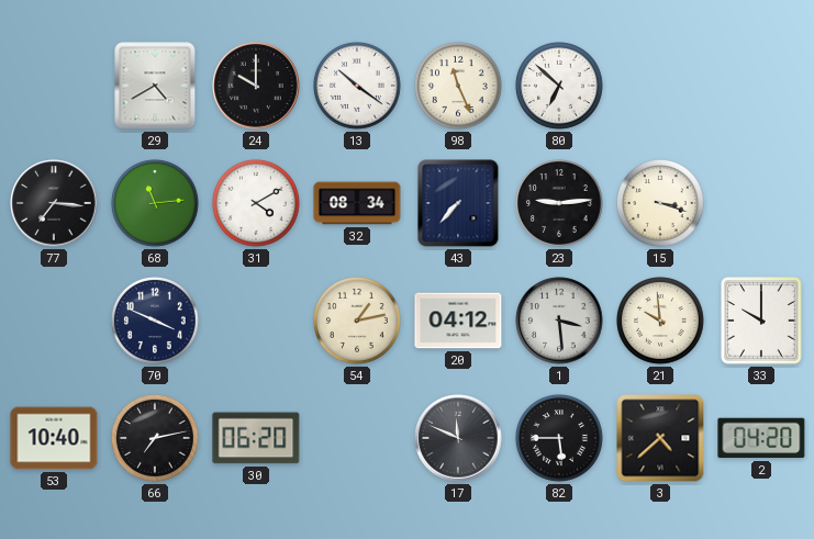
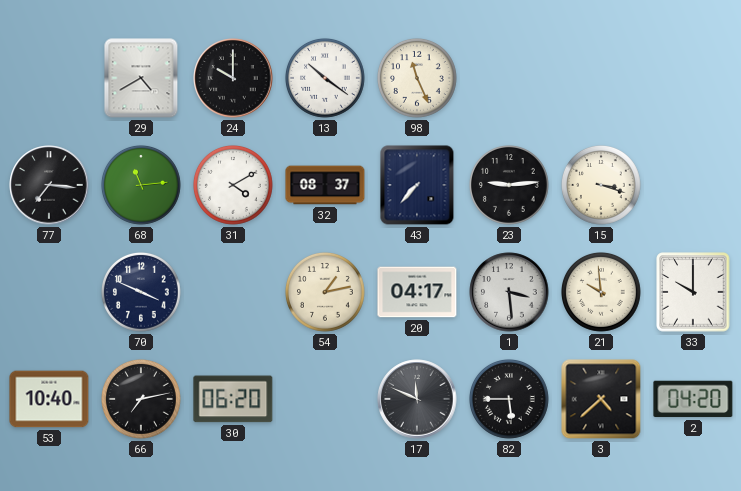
80: 6:52 -> none (560, 87)
32: 08:34 -> 08:37 (325, 185)
20: 04:12 -> 04:17 (417, 292)
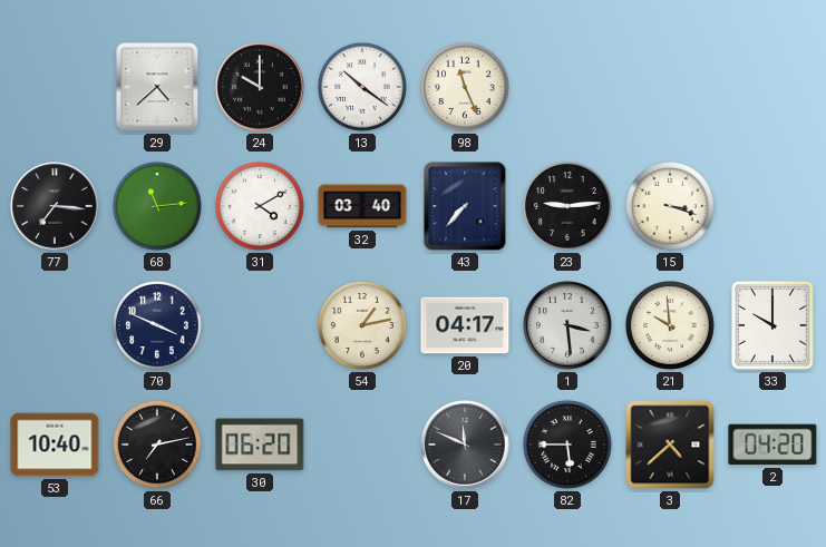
29: 4:40 -> 4:38 (157, 87)
32: 08:37 -> 03:40 (362, 206)
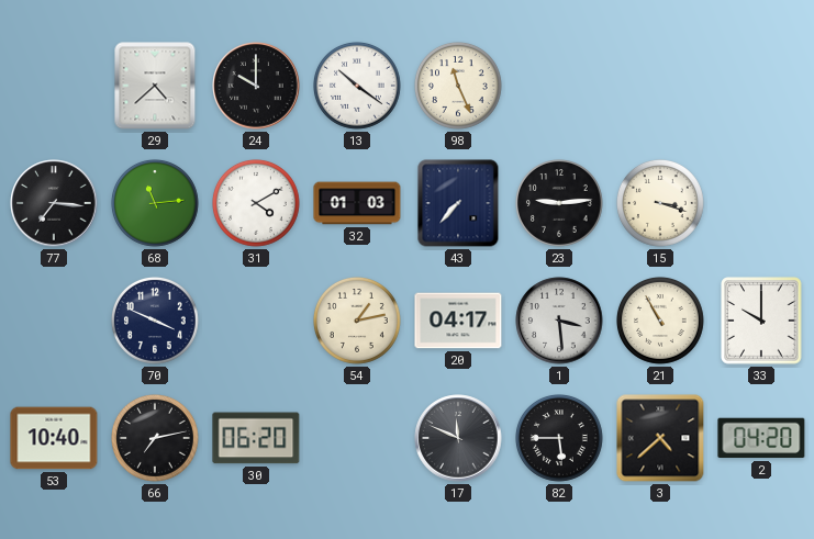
32: 03:40 -> 01:03 (357, 203)
21: 9:59 -> 10:55 (661, 322)
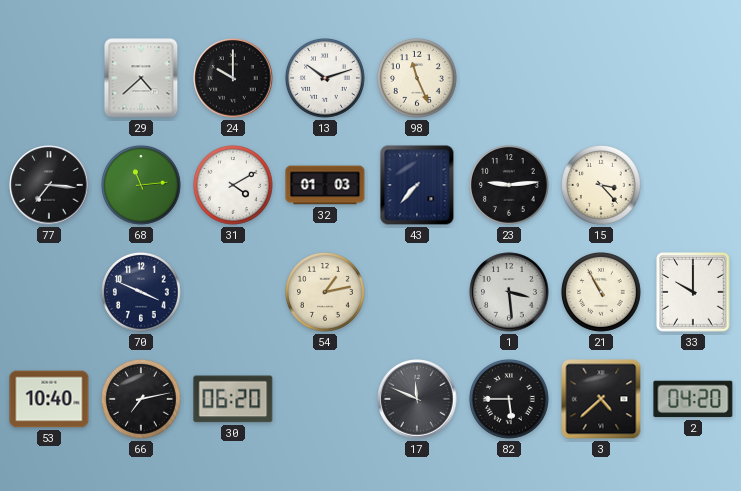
13: 10:21 -> 10:12 (326, 79)
15: 3:18 -> 3:23 (602, 186)
20: 04:17 -> none (458, 321)
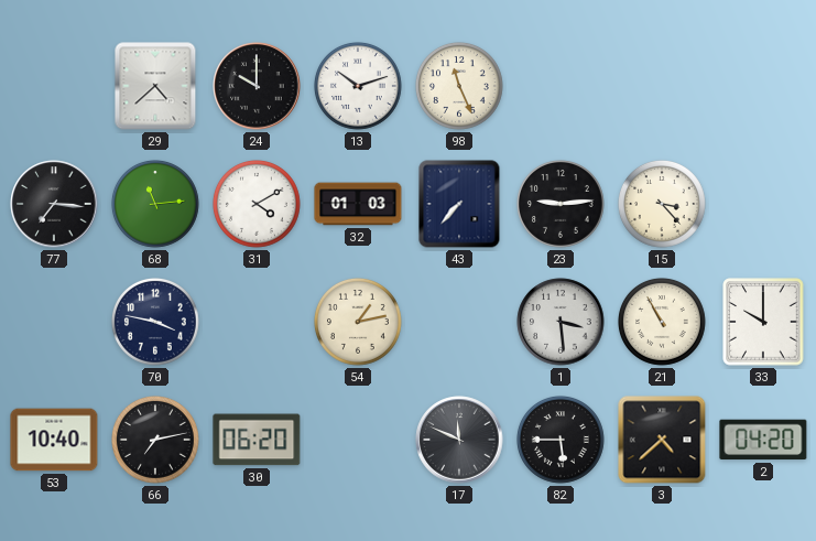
70: 3:49 -> 3:47 (156, 323)
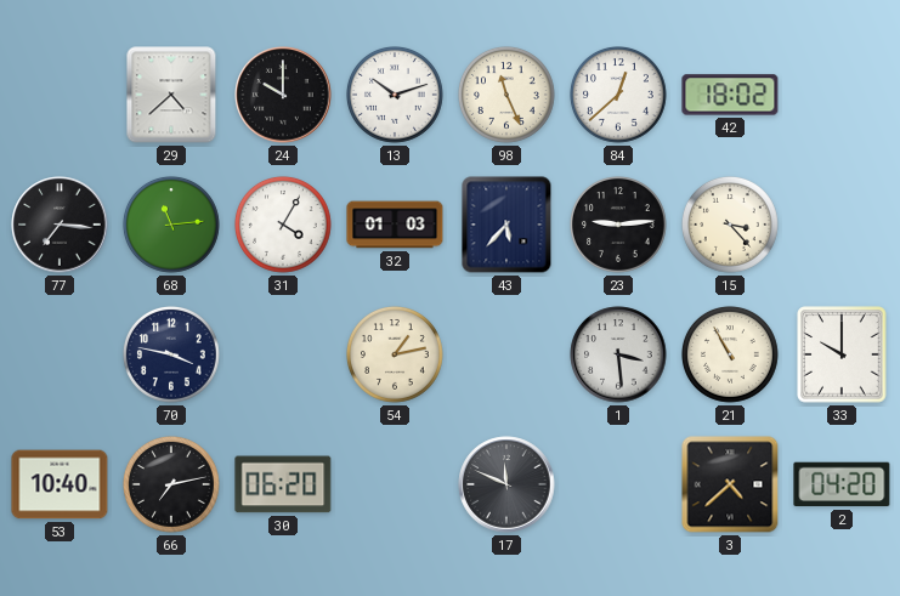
84: none -> 12:38 (619, 96)
42: none -> 18:02 (730, 95)
31: 4:10 -> 4:05 (284, 226)
43: 7:37 -> 5:37 (506, 225)
82: 5:45 -> none (562, 441)
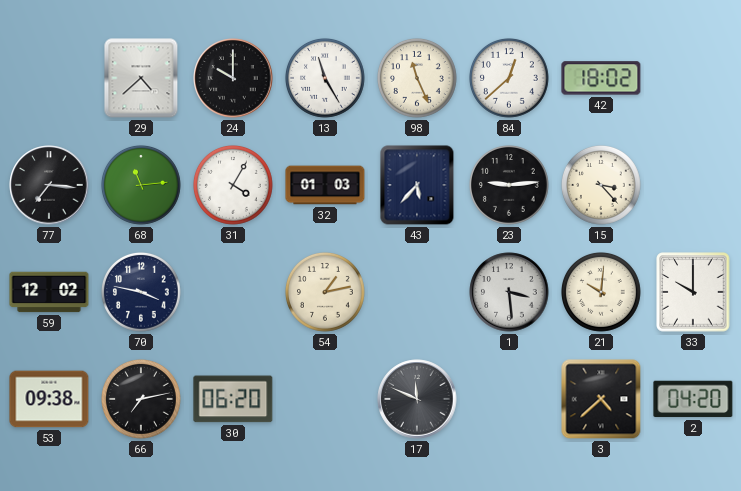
13: 10:12 -> 11:25 (326, 79)
59: none -> 12:02 (49, 292)
21: 10:55 -> 10:01 (602, 293)
53: 10:40 -> 09:38 (49, 399)
